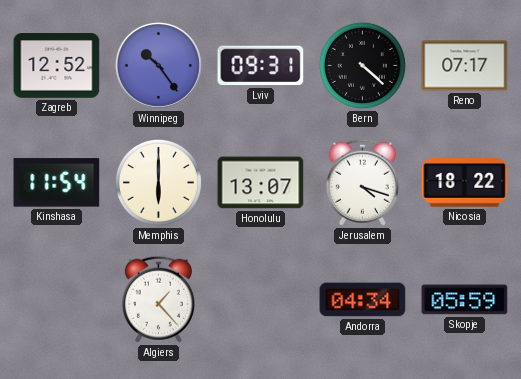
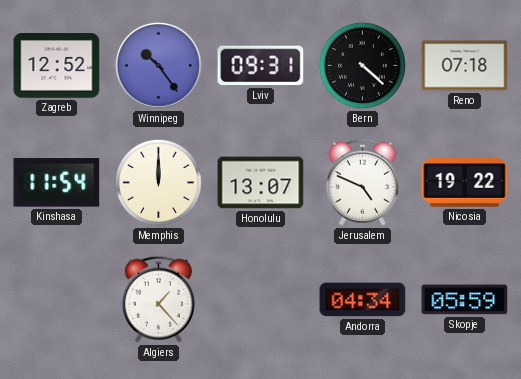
Reno: 07:17 -> 07:18 (465, 66)
Memphis: 6:00 -> 12:00 (158, 182)
Jerusalem: 4:18 -> 4:49 (362, 182)
Nicosia: 18:22 -> 19:22 (465, 183)
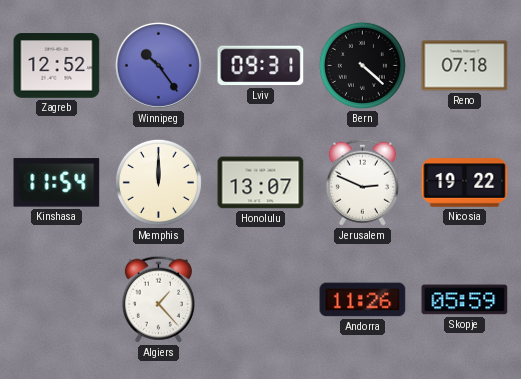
Jerusalem: 4:49 -> 2:49 (362, 182)
Andorra: 04:34 -> 11:26 (363, 300)
